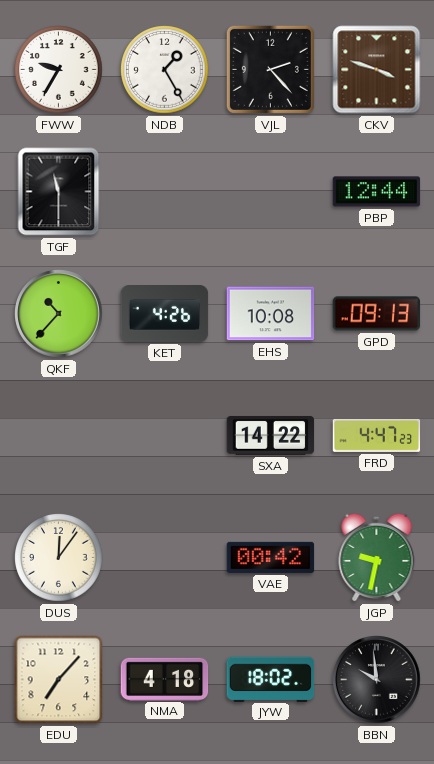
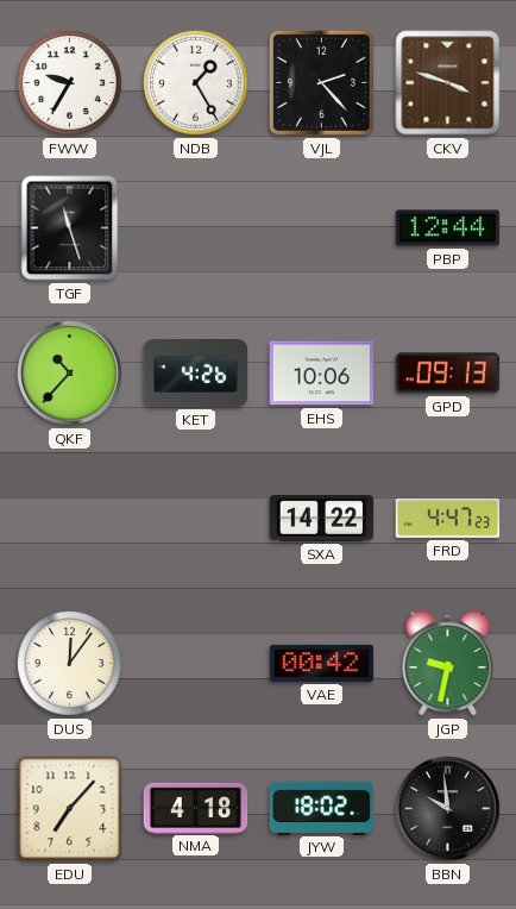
TGF: 11:30 -> 11:27 (70, 228)
EHS: 10:08 -> 10:06 (322, 374)
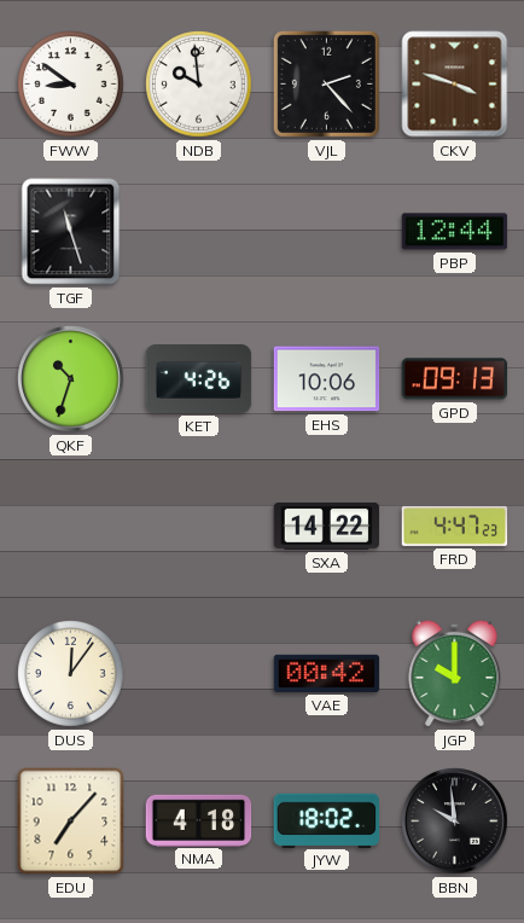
FWW: 9:35 -> 8:51 (71, 85)
NDB: 1:25 -> 9:59 (199, 85)
QKF: 10:37 -> 10:33 (71, 379)
JGP: 9:32 -> 10:00 (455, 673)
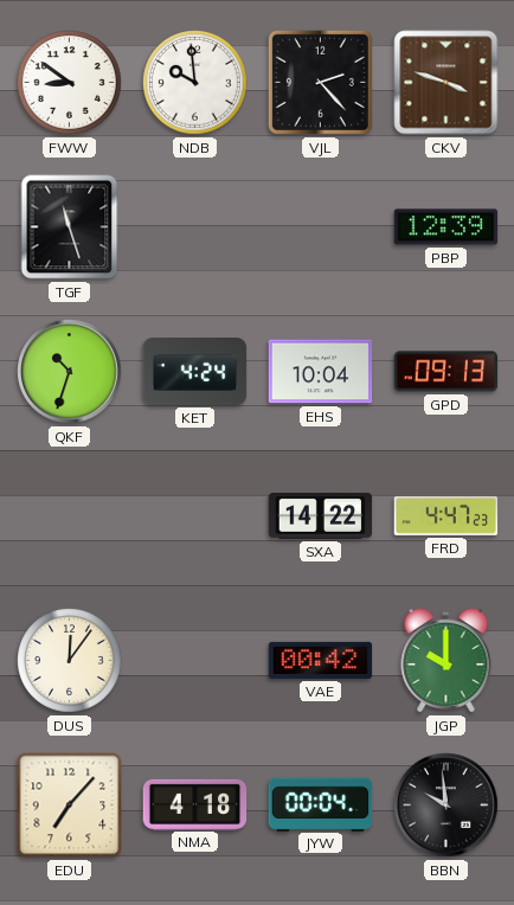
PBP: 12:44 -> 12:39 (446, 227)
KET: 4:26 -> 4:24 (195, 372)
EHS: 10:06 -> 10:04 (321, 372)
JYW: 18:02 -> 00:04 (321, 804)
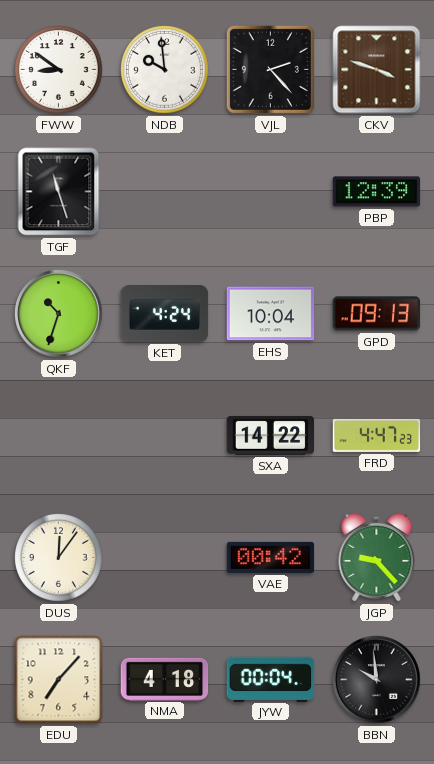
JGP: 10:00 -> 9:23 (377, 557)
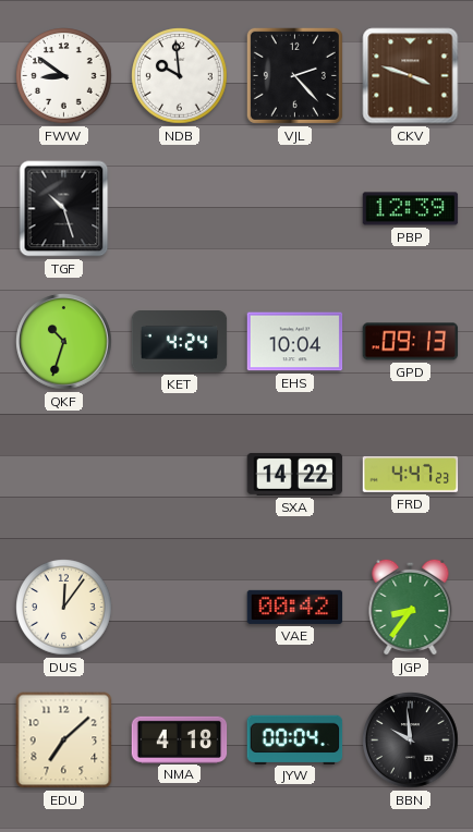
TGF: 11:27 -> 10:27 (64, 209)
JGP: 9:23 -> 8:36 (411, 607)
EDU: 7:07 -> 7:08 (64, 741)
